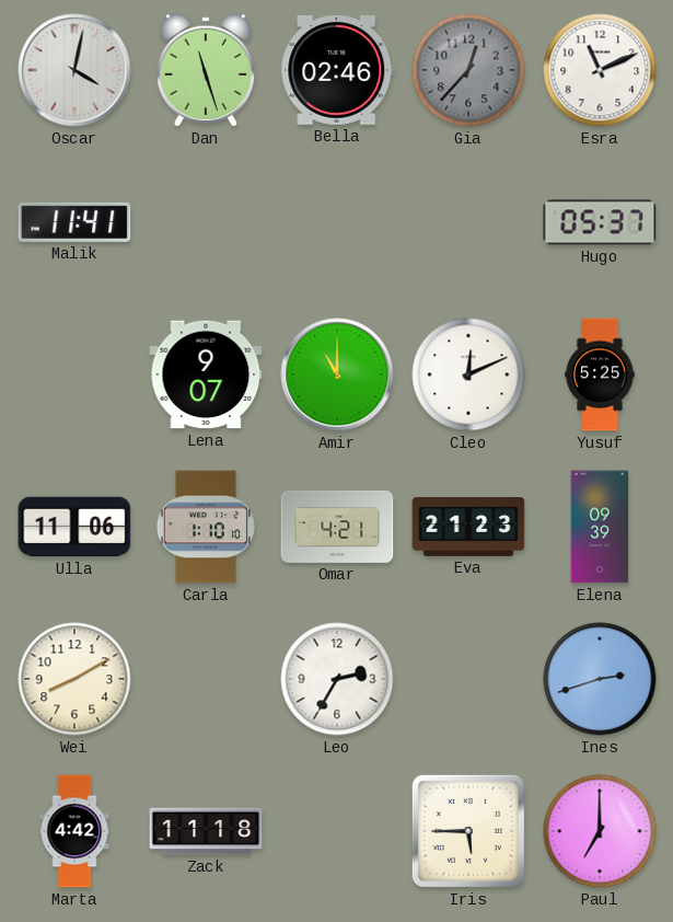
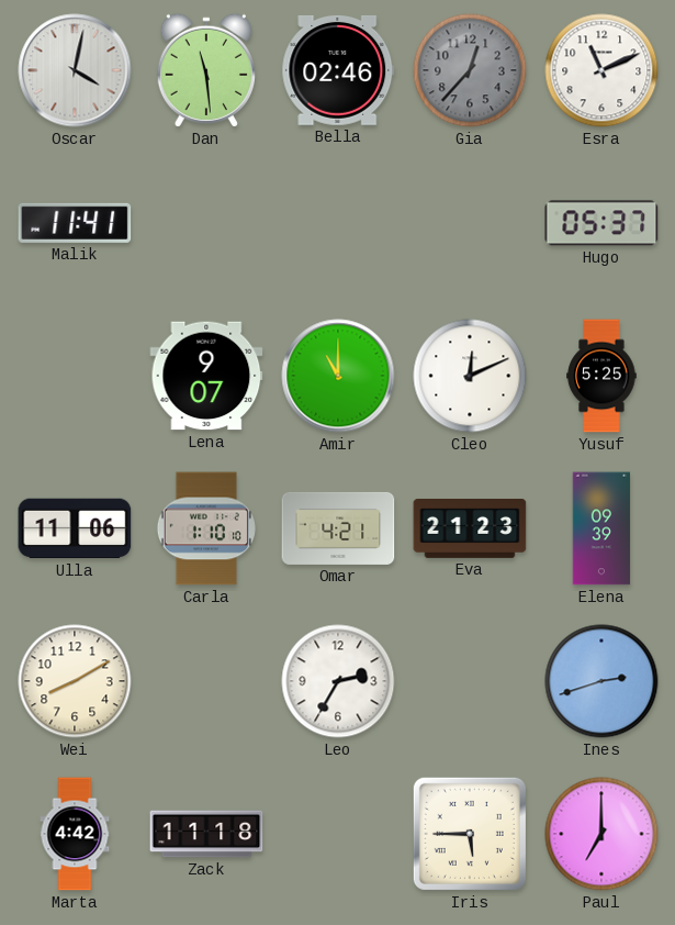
Dan: 11:27 -> 11:29 (206, 70)
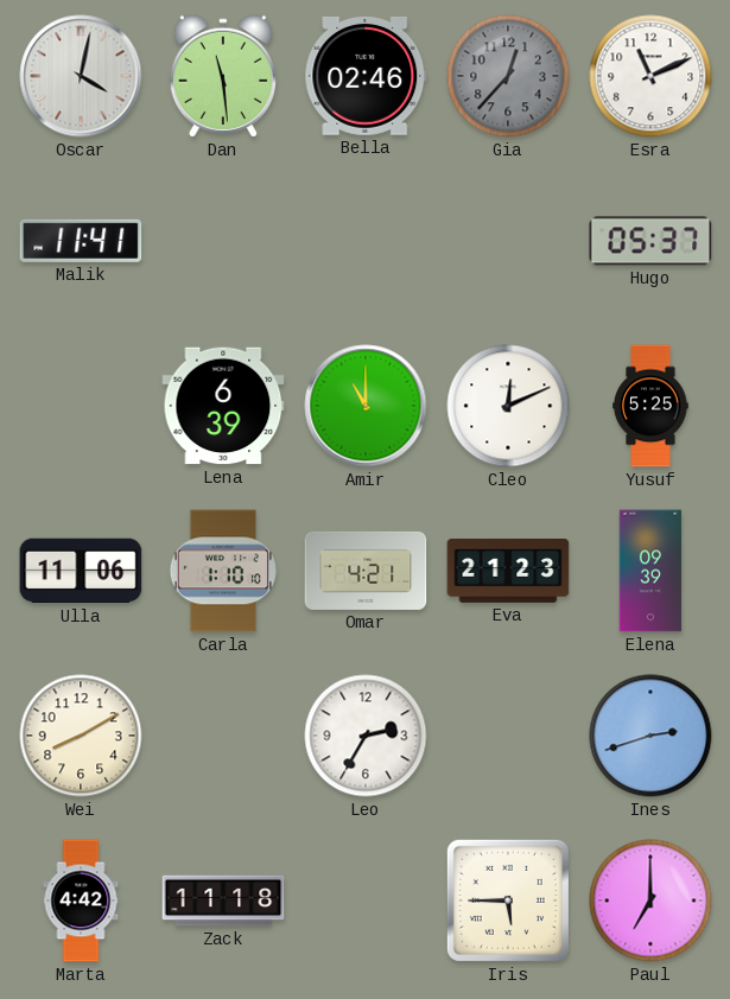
Lena: 9:07 -> 6:39 (223, 406)
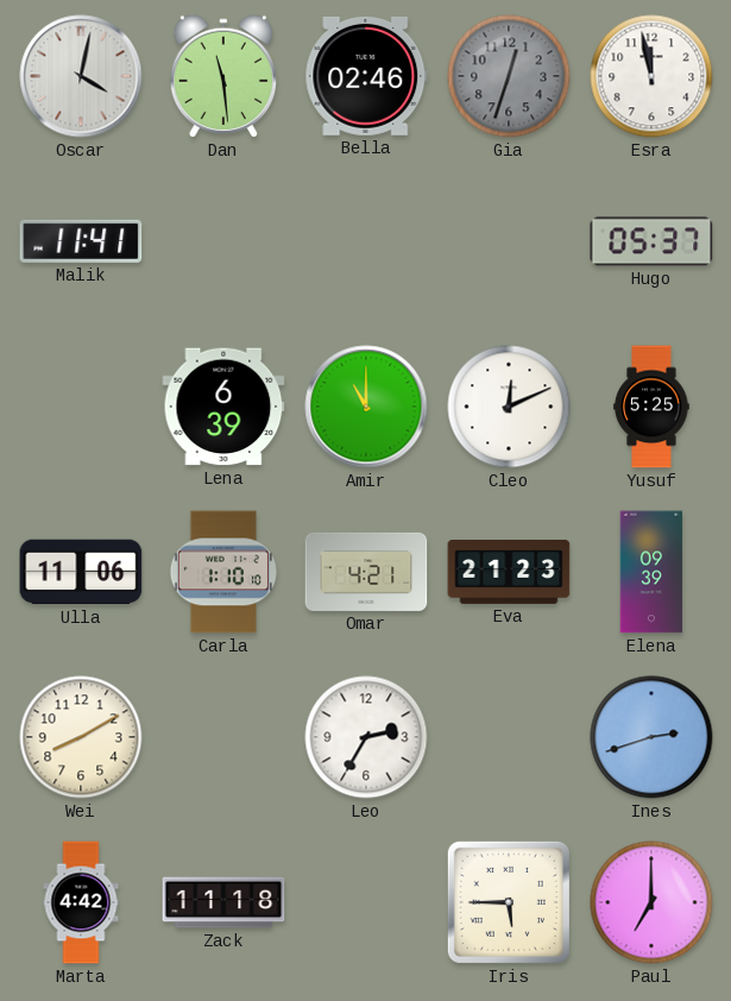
Gia: 12:37 -> 12:33 (509, 76)
Esra: 11:11 -> 11:58 (651, 76)
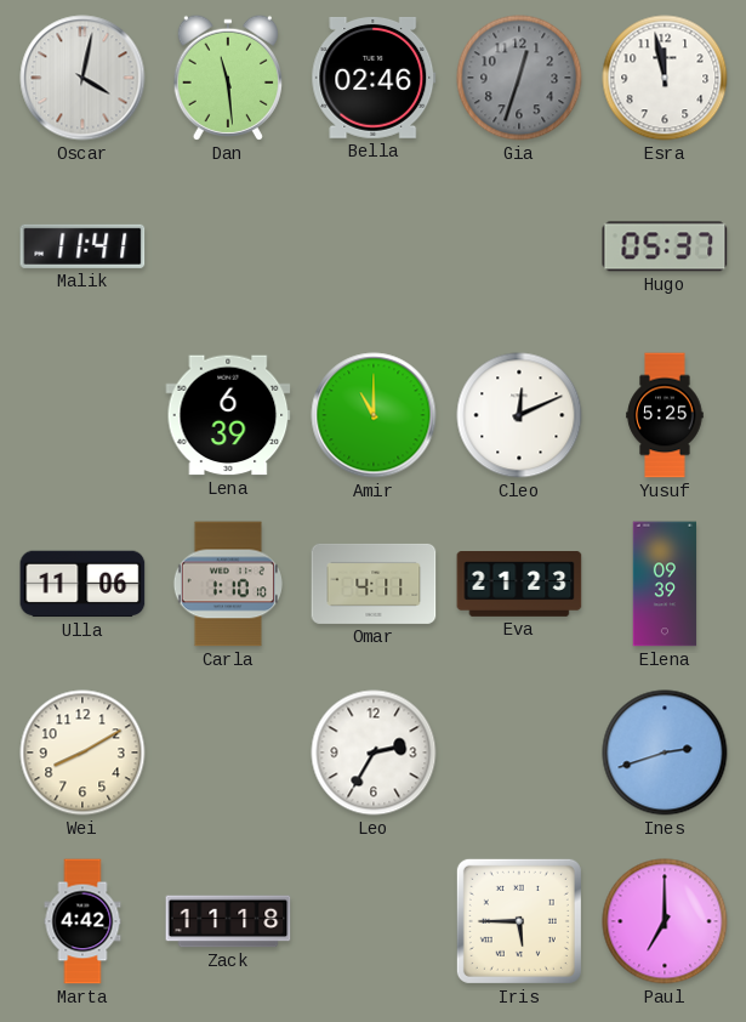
Omar: 4:21 -> 4:11 (374, 584)
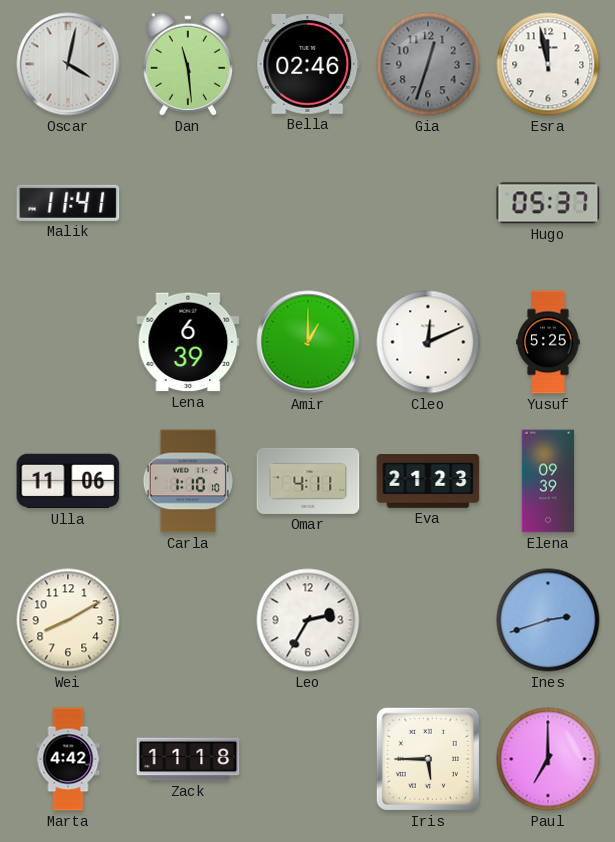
Amir: 11:00 -> 1:00 (308, 342)
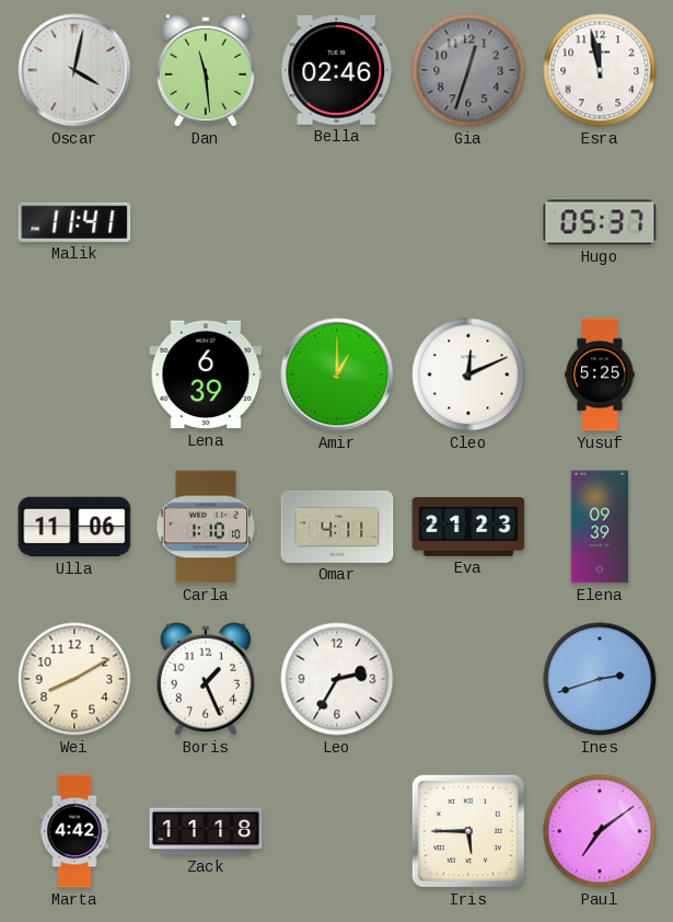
Boris: none -> 1:26 (206, 679)
Paul: 7:00 -> 7:09 (600, 831)
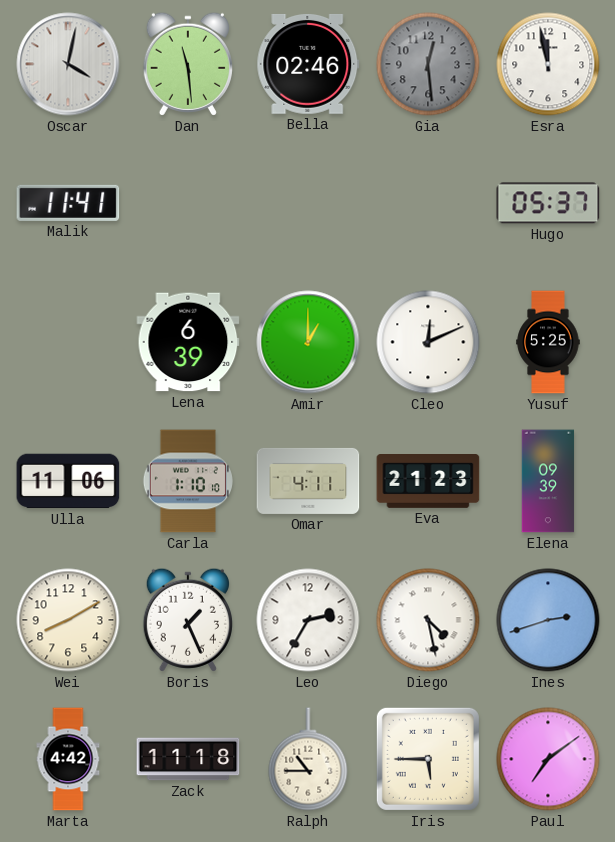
Gia: 12:33 -> 12:29 (428, 64)
Diego: none -> 4:28 (428, 620)
Ralph: none -> 10:45 (308, 759)
